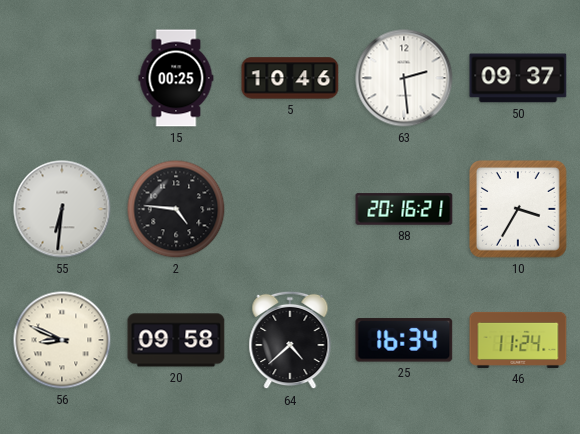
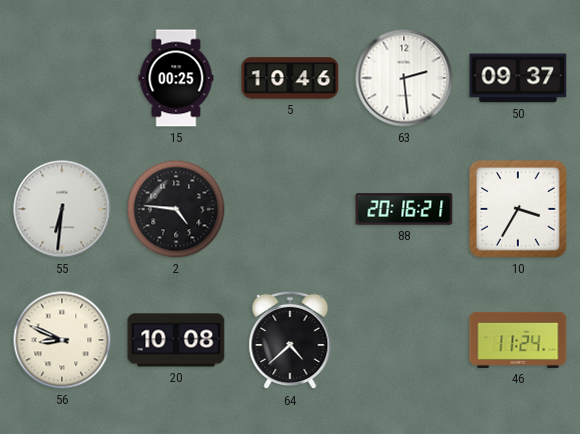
20: 09:58 -> 10:08 (176, 340)
25: 16:34 -> none (404, 340)
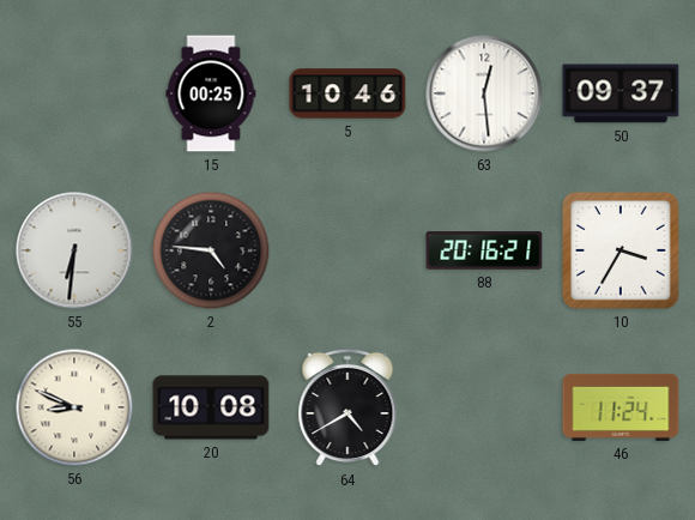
63: 2:29 -> 12:29 (484, 93)
64: 4:38 -> 4:40 (347, 407)
